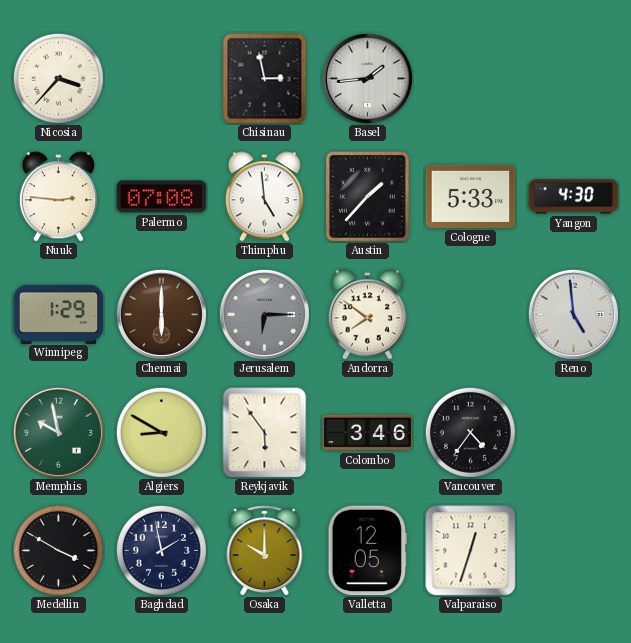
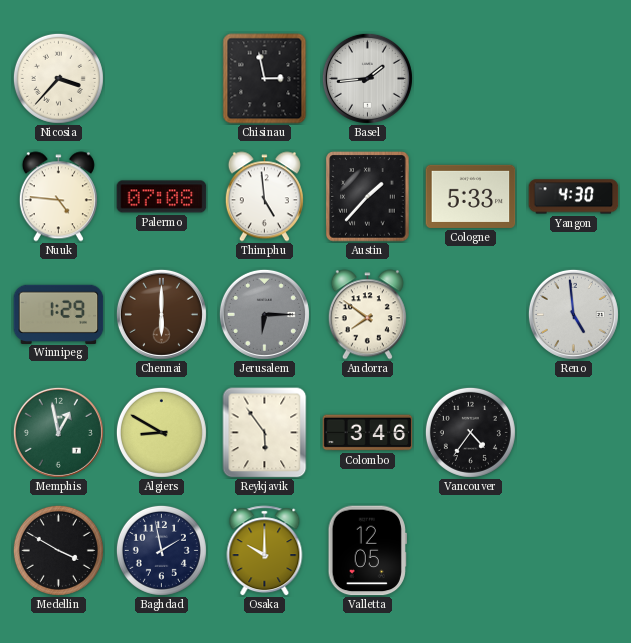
Nuuk: 2:46 -> 4:46 (58, 197)
Memphis: 9:58 -> 12:58 (58, 432)
Valparaiso: 12:33 -> none (471, 551)
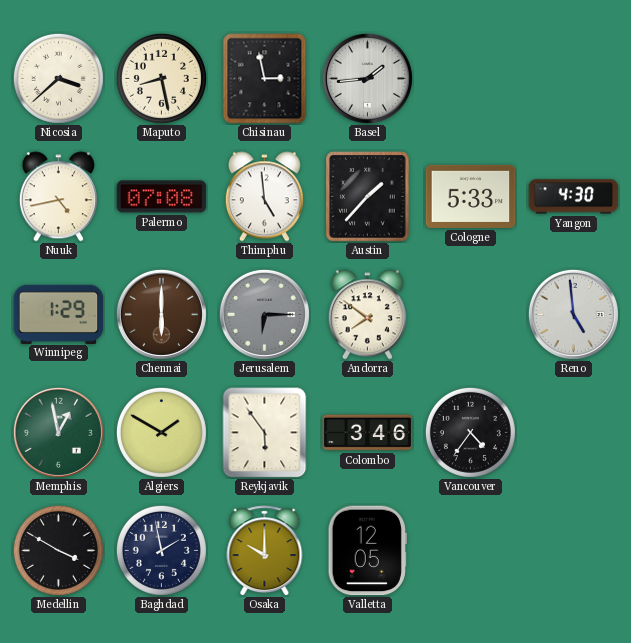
Nicosia: 3:37 -> 3:38 (58, 78)
Maputo: none -> 8:28 (161, 78)
Nuuk: 4:46 -> 4:43 (58, 197)
Algiers: 8:50 -> 1:50 (161, 432)
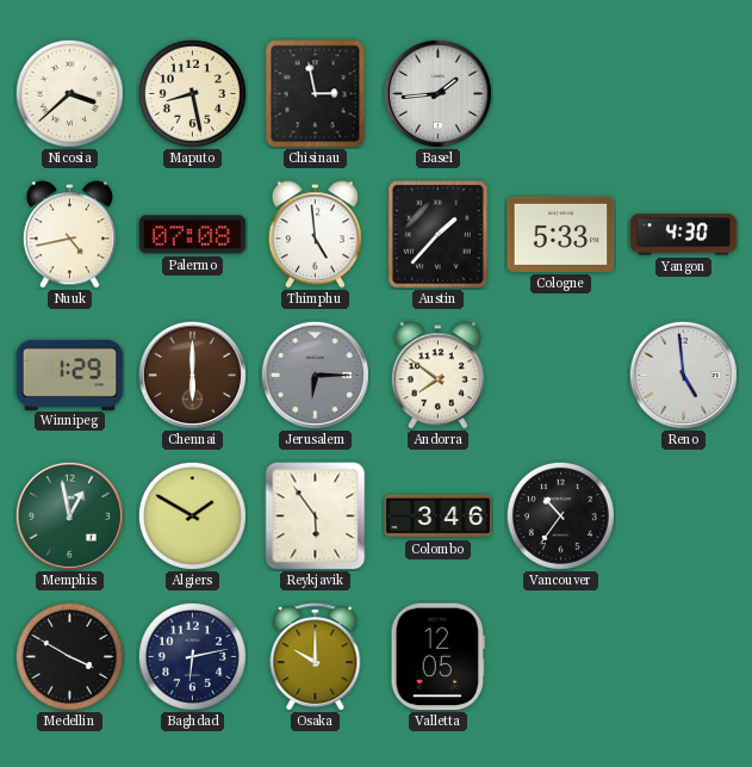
Vancouver: 4:36 -> 10:36 (560, 515)
Baghdad: 1:58 -> 6:13 (192, 656)
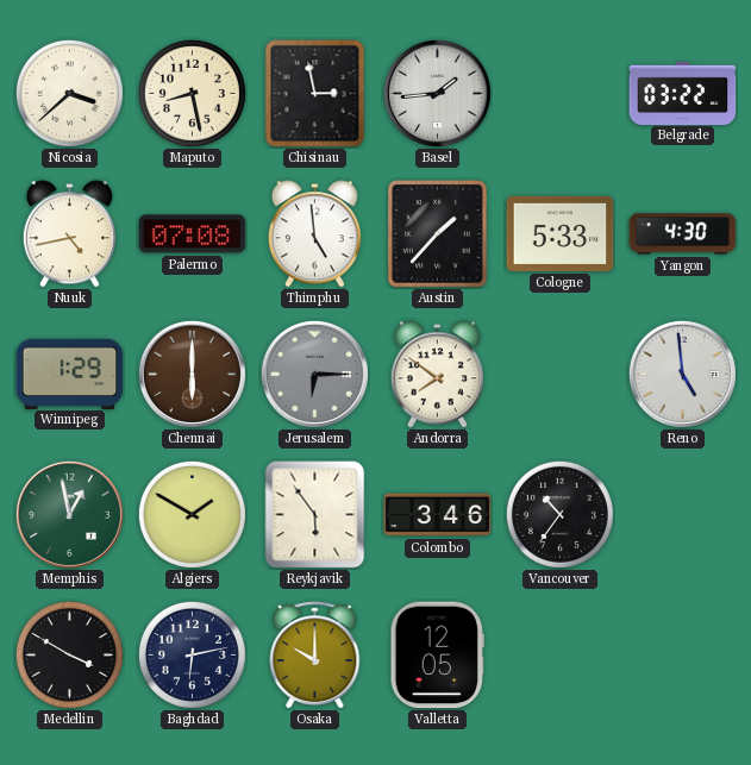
Belgrade: none -> 03:22 (683, 93)
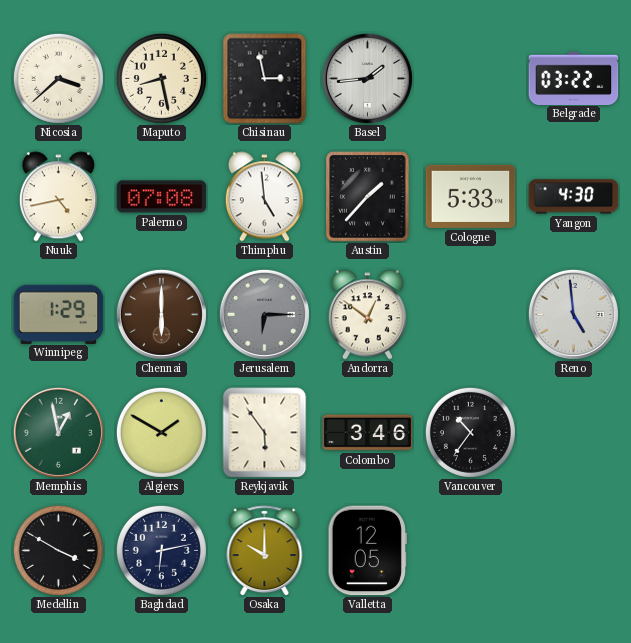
Andorra: 7:51 -> 12:51 (367, 315)
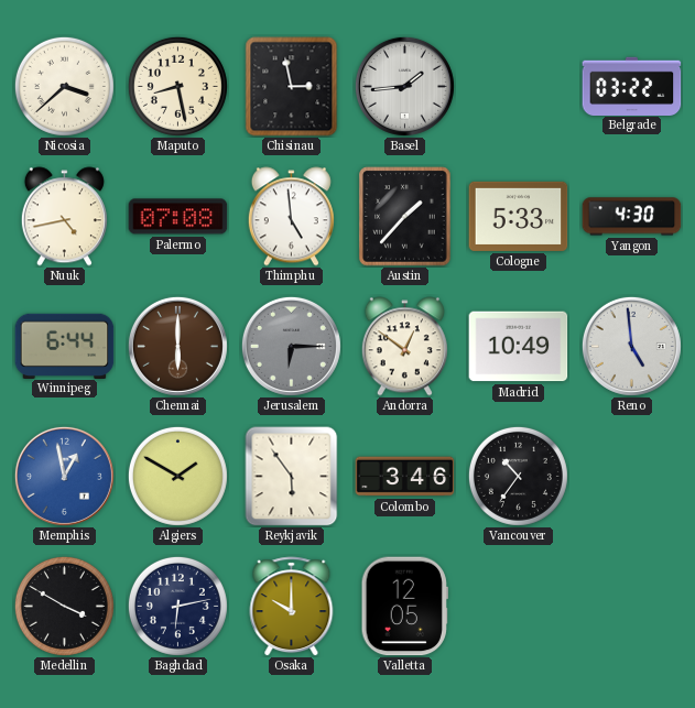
Winnipeg: 1:29 -> 6:44 (65, 346)
Madrid: none -> 10:49 (519, 347)
Memphis dial: green -> blue (64, 476)
